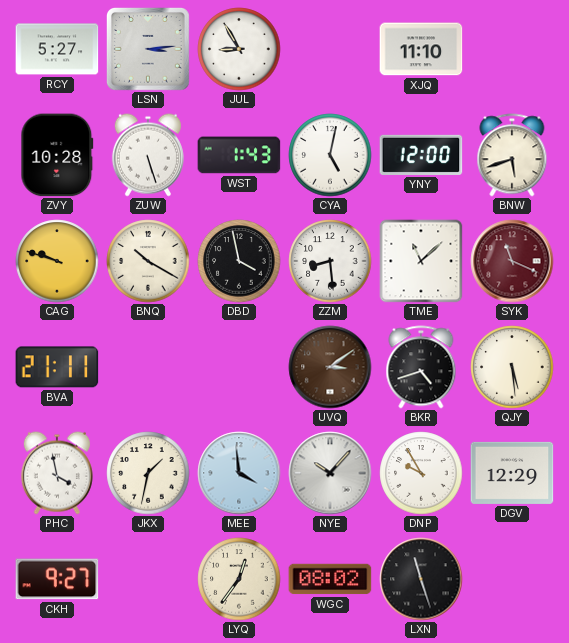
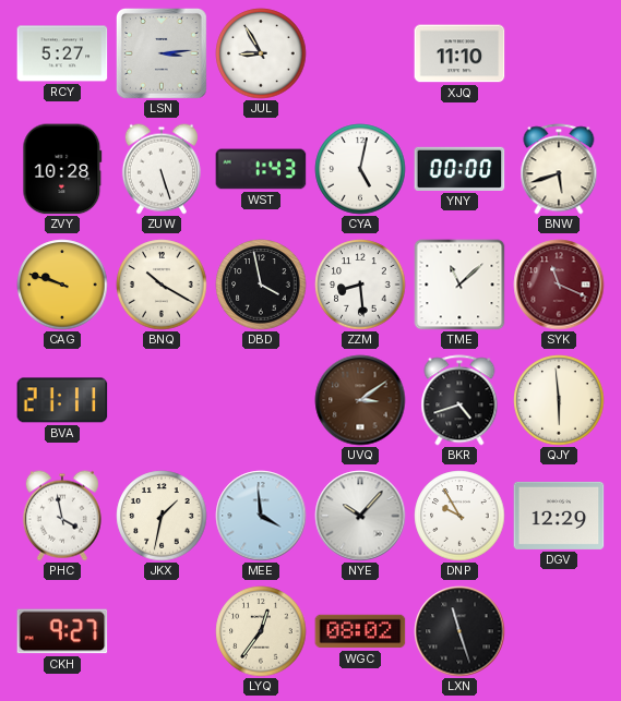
YNY: 12:00 -> 00:00 (459, 169)
QJY: 5:29 -> 5:59 (559, 400)
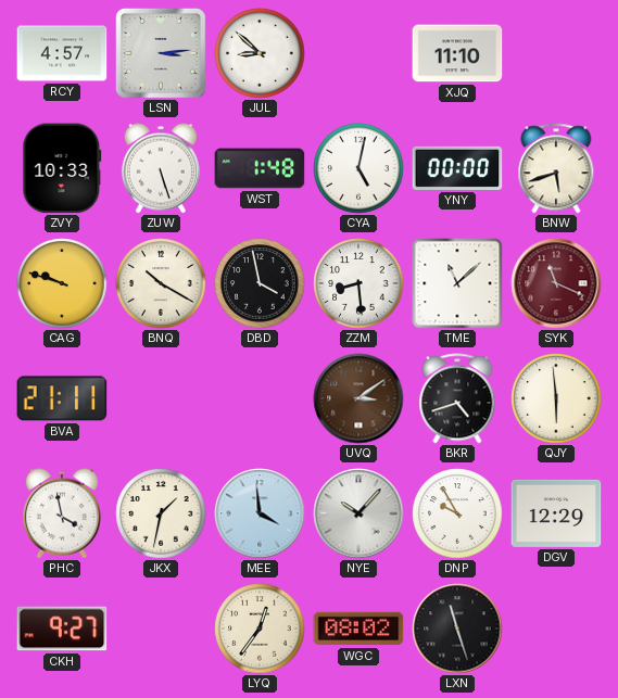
RCY: 5:27 -> 4:57 (62, 53)
JUL: 8:55 -> 8:52 (260, 53)
ZVY: 10:28 -> 10:33 (62, 168)
WST: 1:43 -> 1:48 (260, 168)
